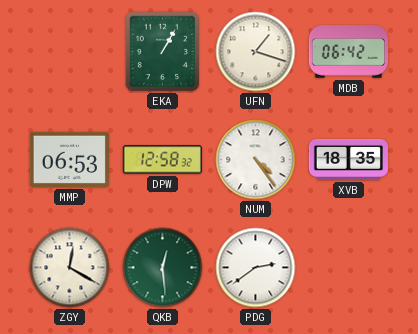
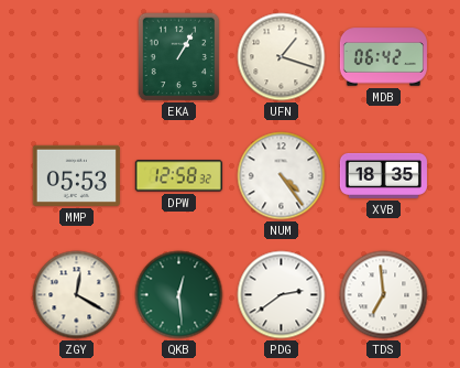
MMP: 06:53 -> 05:53 (76, 175)
TDS: none -> 6:59 (384, 295)
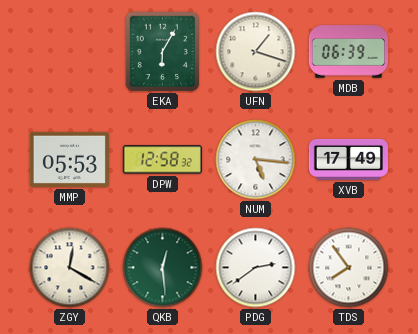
EKA: 1:05 -> 6:05 (163, 52)
MDB: 06:42 -> 06:39 (348, 52)
NUM: 4:24 -> 5:16 (256, 160)
XVB: 18:35 -> 17:49 (348, 159)
TDS: 6:59 -> 7:54 (349, 268)
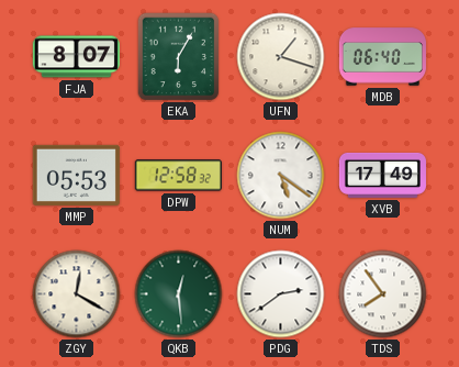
FJA: none -> 8:07 (76, 57)
MDB: 06:39 -> 06:40 (382, 57)
NUM: 5:16 -> 5:21 (281, 176)
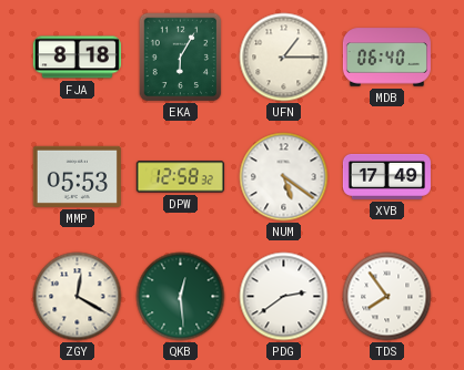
FJA: 8:07 -> 8:18 (77, 58)
UFN: 1:18 -> 1:15 (284, 58)
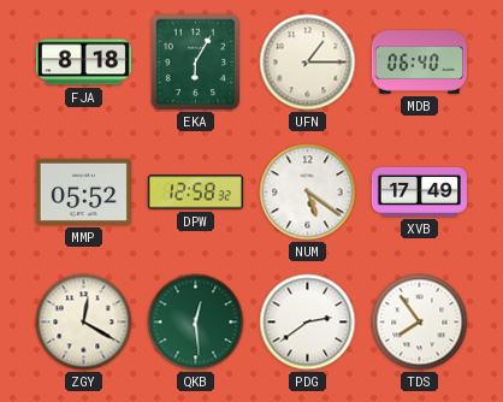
MMP: 05:53 -> 05:52 (83, 191)
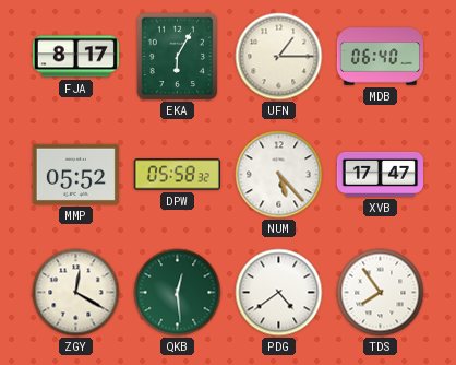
FJA: 8:18 -> 8:17 (75, 57)
DPW: 12:58 -> 05:58 (177, 175)
NUM: 5:21 -> 5:23 (279, 175)
XVB: 17:49 -> 17:47 (380, 174)
PDG: 2:39 -> 4:39 (279, 293)
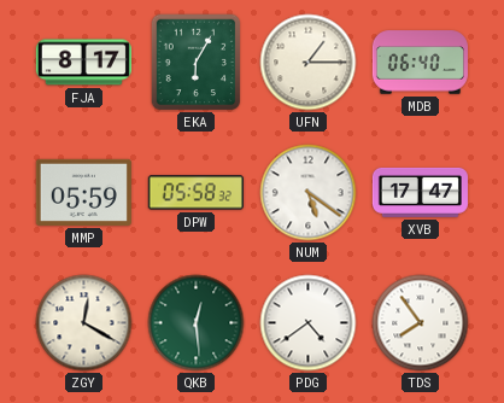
MMP: 05:52 -> 05:59 (83, 192)
NUM: 5:23 -> 5:21 (309, 193)
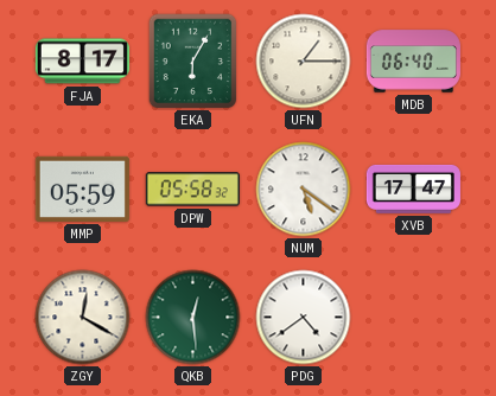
TDS: 7:54 -> none (421, 323)
